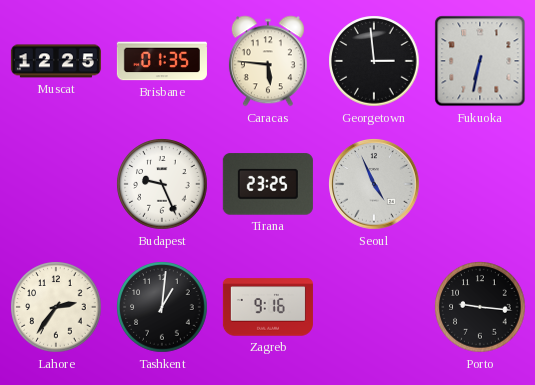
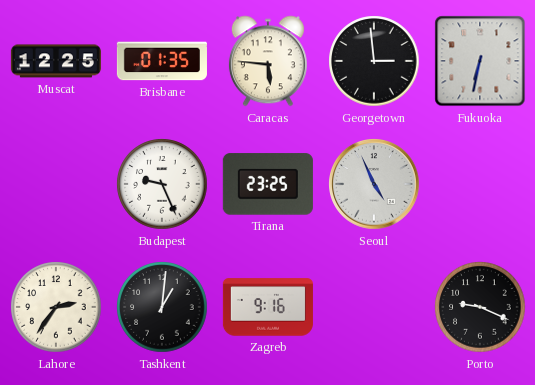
Porto: 9:16 -> 9:19 (480, 307)
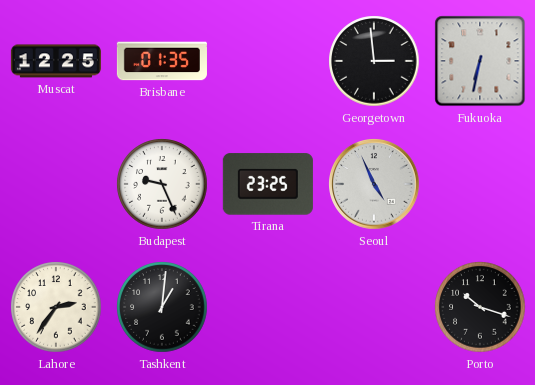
Caracas: 5:46 -> none (268, 61)
Zagreb: 9:16 -> none (268, 307)
Porto: 9:19 -> 10:18 (480, 307)
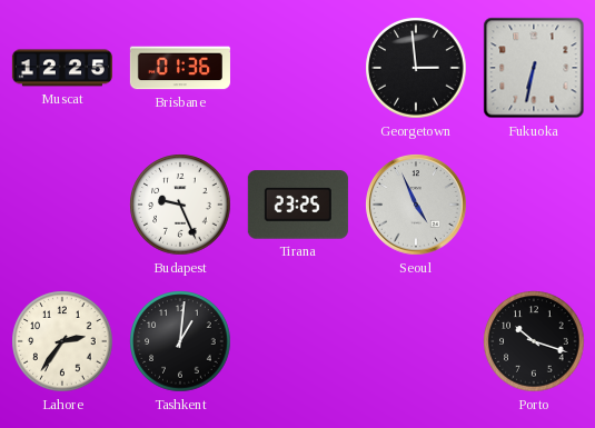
Brisbane: 01:35 -> 01:36 (180, 68)
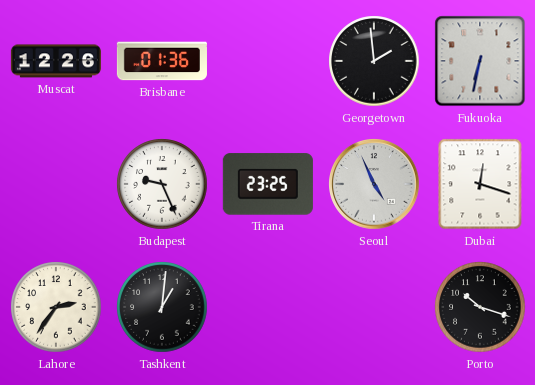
Muscat: 12:25 -> 12:26 (56, 61)
Georgetown: 2:59 -> 1:59 (374, 61)
Dubai: none -> 12:18 (480, 184)
